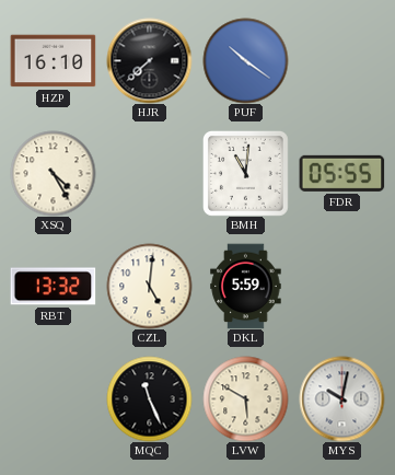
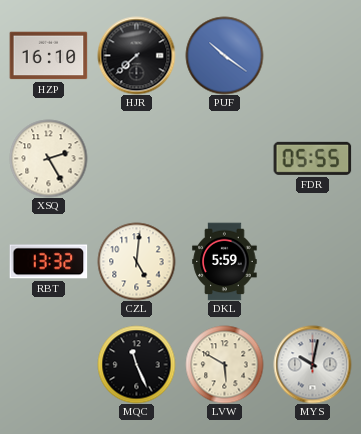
XSQ: 4:25 -> 2:25 (48, 158)
BMH: 11:01 -> none (245, 173)
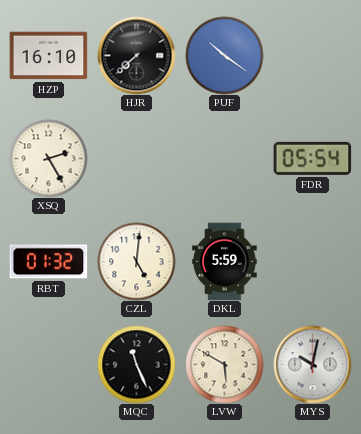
FDR: 05:55 -> 05:54 (312, 158)
RBT: 13:32 -> 01:32 (48, 262)
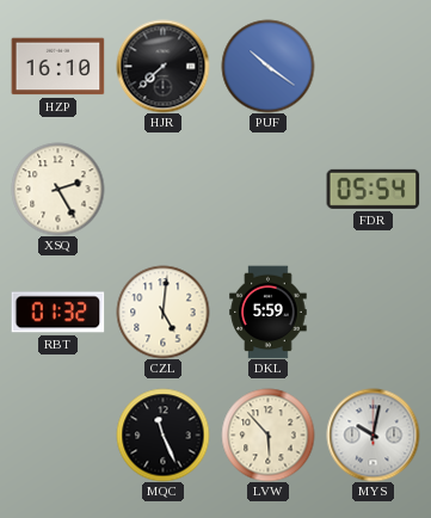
LVW: 5:50 -> 5:53 (267, 434)
